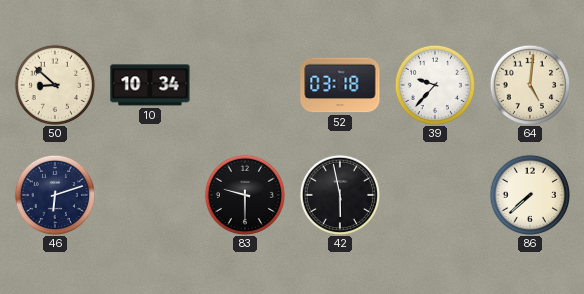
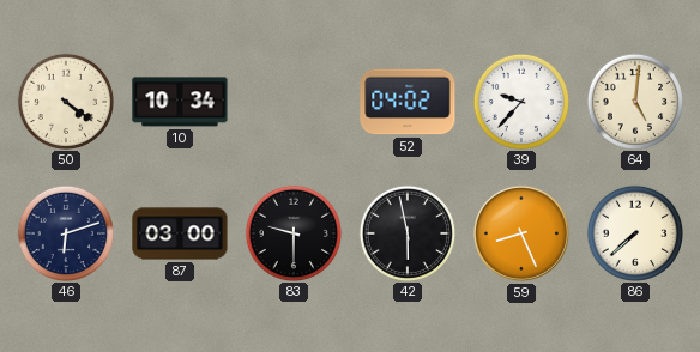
50: 8:52 -> 4:21 (65, 101)
52: 03:18 -> 04:02 (408, 102)
87: none -> 03:00 (180, 233)
59: none -> 8:26 (521, 233)
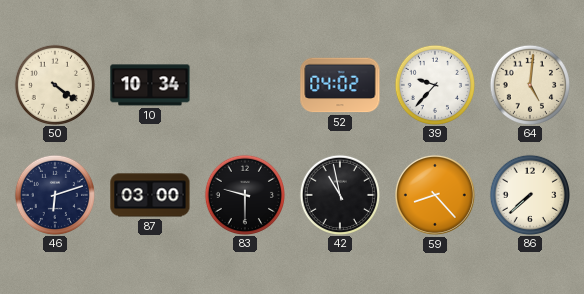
42: 5:58 -> 10:58 (339, 194)
59: 8:26 -> 8:23 (435, 195)
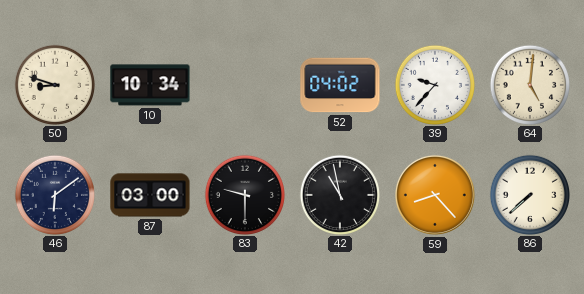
50: 4:21 -> 8:48 (54, 84)
46: 6:12 -> 6:09 (54, 194)
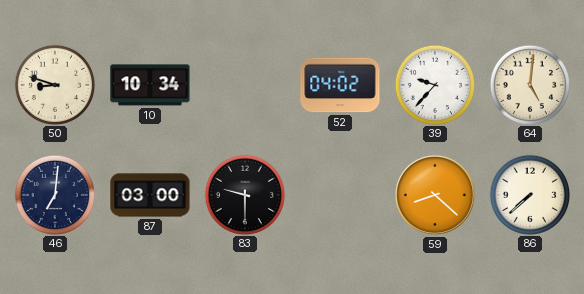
46: 6:09 -> 7:01 (54, 194)
42: 10:58 -> none (339, 194)
59: 8:23 -> 8:22 (435, 195)
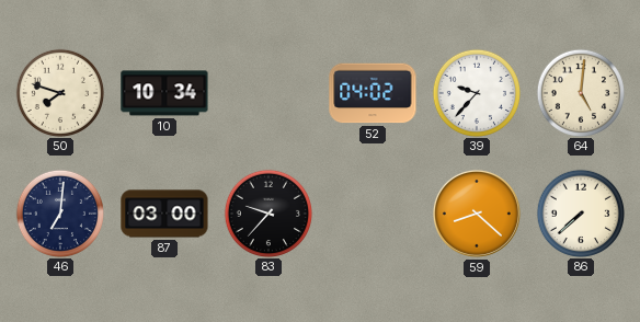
50: 8:48 -> 7:48 (59, 92)
83: 9:30 -> 9:37 (267, 212)
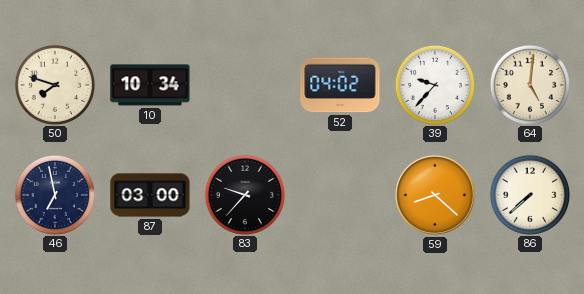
46: 7:01 -> 6:58 (54, 194)
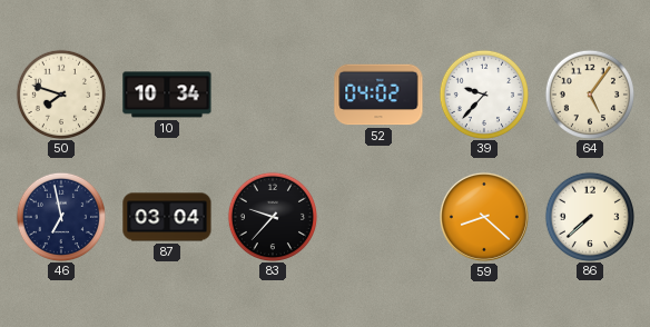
64: 5:01 -> 5:06 (589, 93)
87: 03:00 -> 03:04 (167, 217)
